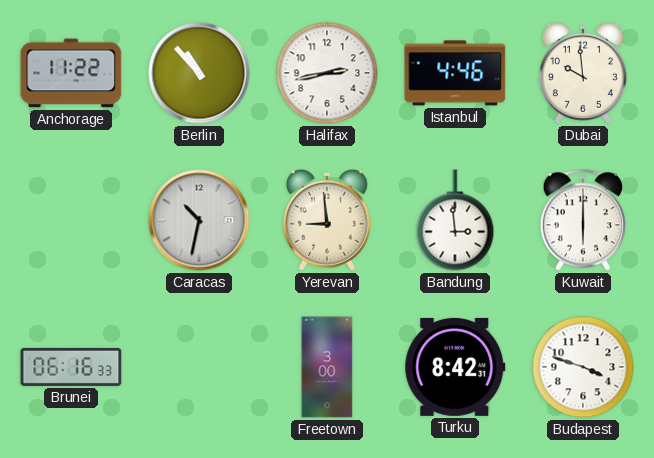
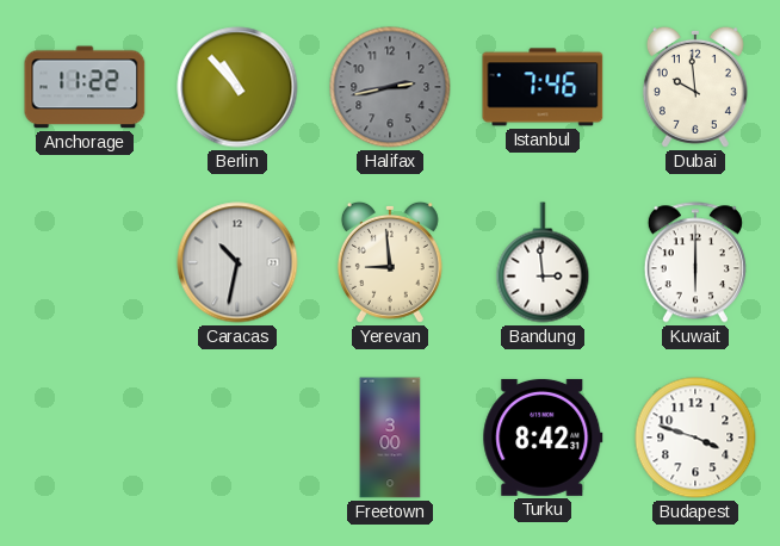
Halifax dial: white -> grey (390, 87)
Istanbul: 4:46 -> 7:46 (543, 87)
Brunei: 06:16 -> none (71, 367)
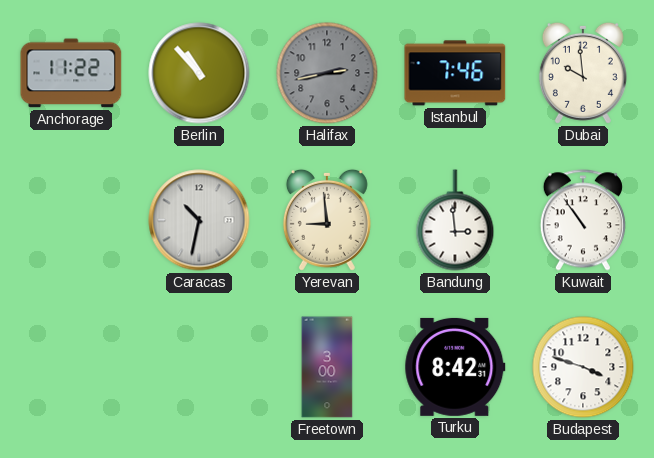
Kuwait: 6:00 -> 10:54 (583, 220)
